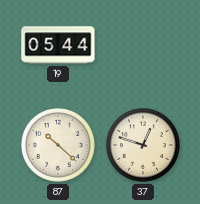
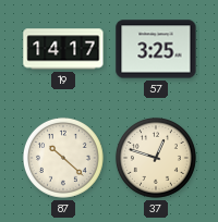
19: 05:44 -> 14:17 (63, 49)
57: none -> 3:25 (156, 49)
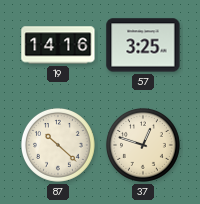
19: 14:17 -> 14:16 (58, 45)
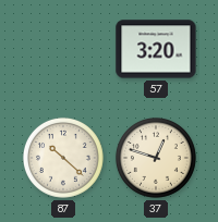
19: 14:16 -> none (58, 45)
57: 3:25 -> 3:20 (156, 49)
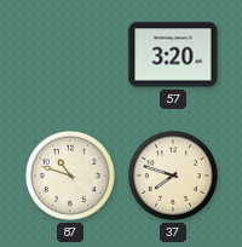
87: 10:22 -> 10:48 (70, 176)
37: 12:48 -> 7:48 (173, 176)
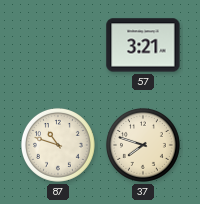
57: 3:20 -> 3:21 (143, 45)
